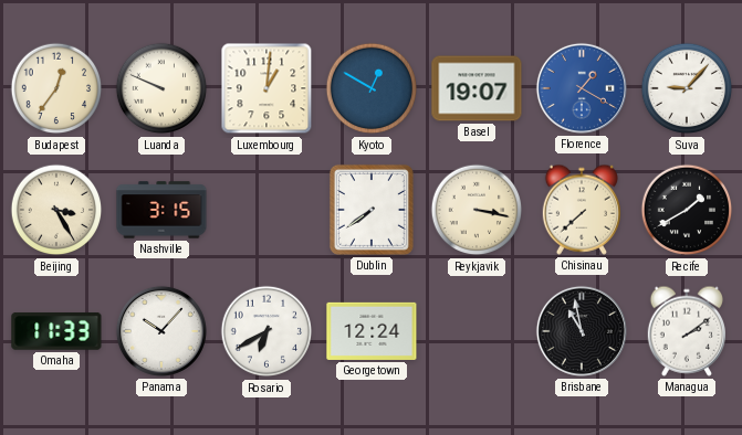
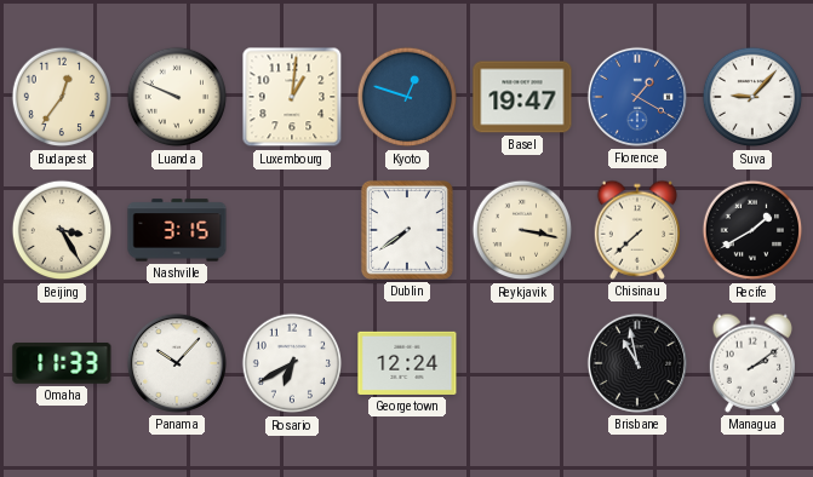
Kyoto: 12:50 -> 12:48 (407, 97)
Basel: 19:07 -> 19:47 (522, 97)
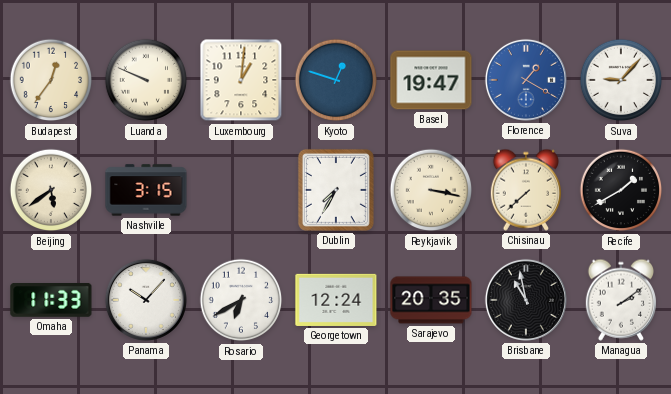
Beijing: 3:25 -> 5:39 (51, 190)
Dublin: 7:39 -> 7:35 (336, 190)
Sarajevo: none -> 20:35 (431, 300)
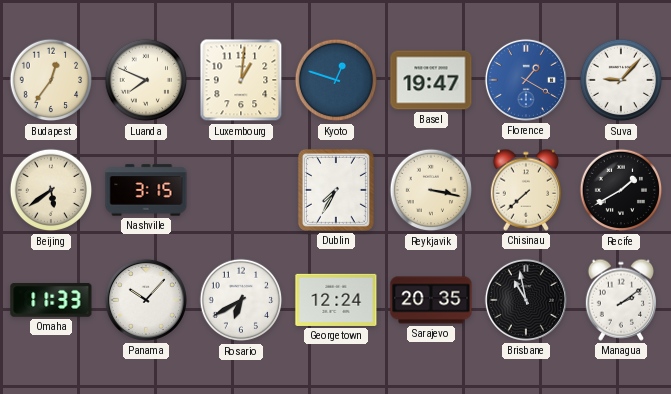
Luanda: 9:49 -> 7:49 (146, 80)
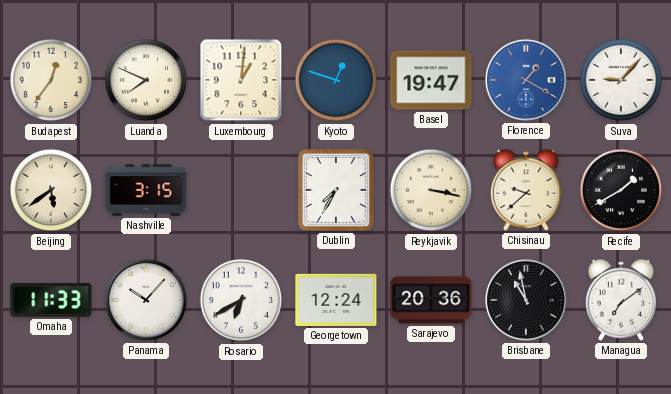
Chisinau: 7:38 -> 9:38 (525, 190)
Sarajevo: 20:35 -> 20:36 (431, 300)
Managua: 2:09 -> 7:09 (620, 300)
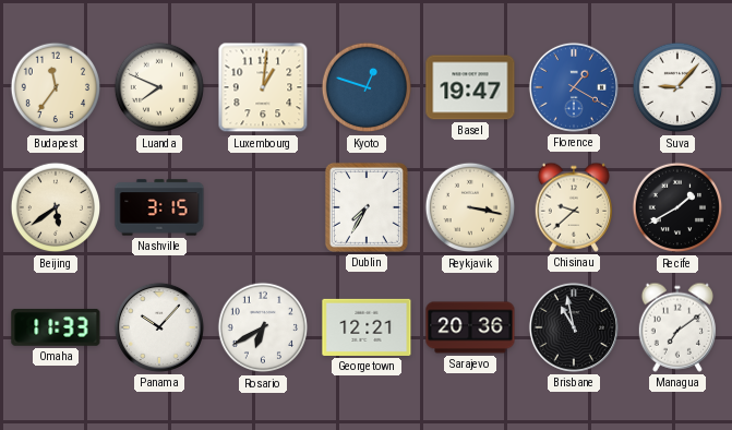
Budapest: 12:36 -> 11:36 (56, 87)
Georgetown: 12:24 -> 12:21 (367, 327)
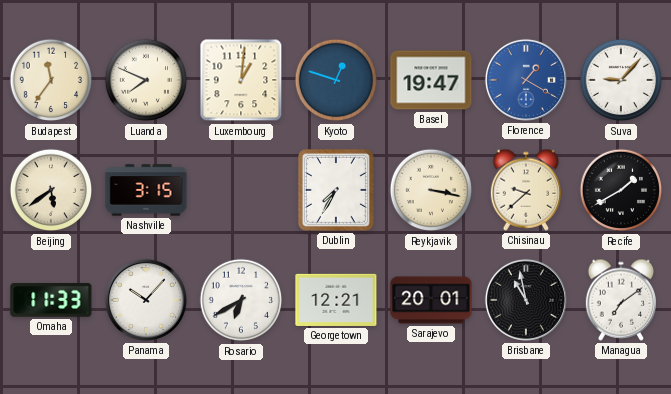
Sarajevo: 20:36 -> 20:01 (431, 300)
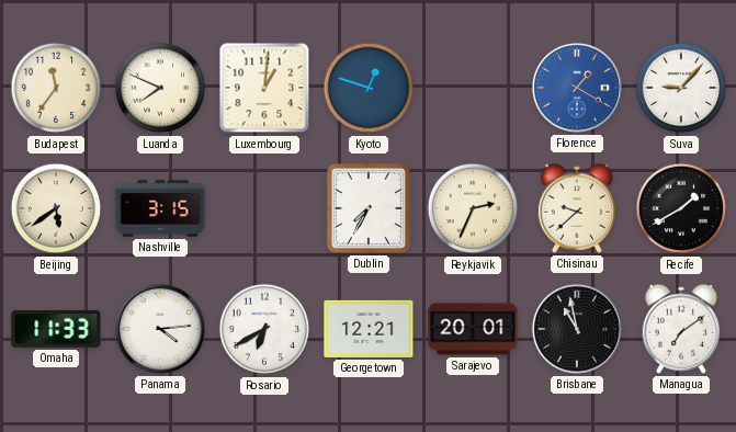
Basel: 19:47 -> none (431, 80)
Reykjavik: 3:17 -> 2:34 (473, 208)
Panama: 10:07 -> 4:14 (160, 329)
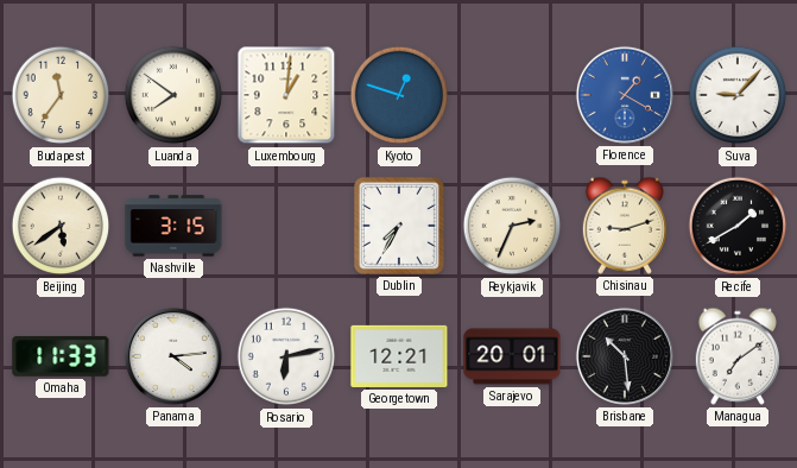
Luanda: 7:49 -> 7:51 (173, 95)
Chisinau: 9:38 -> 9:12 (624, 226)
Rosario: 6:40 -> 6:13 (286, 356)
Brisbane: 10:58 -> 10:29 (625, 356)
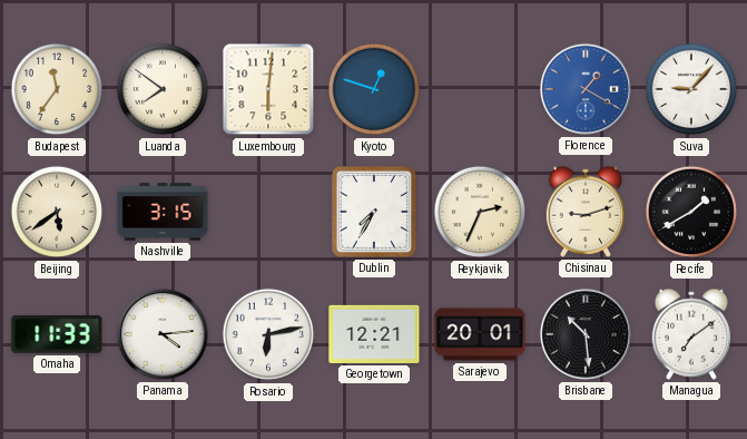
Luxembourg: 1:01 -> 6:01 (268, 89)
